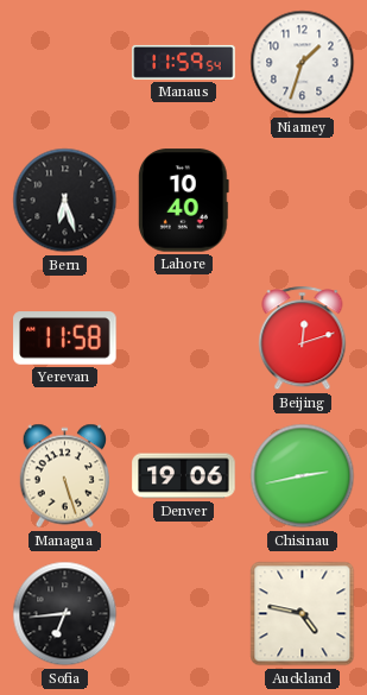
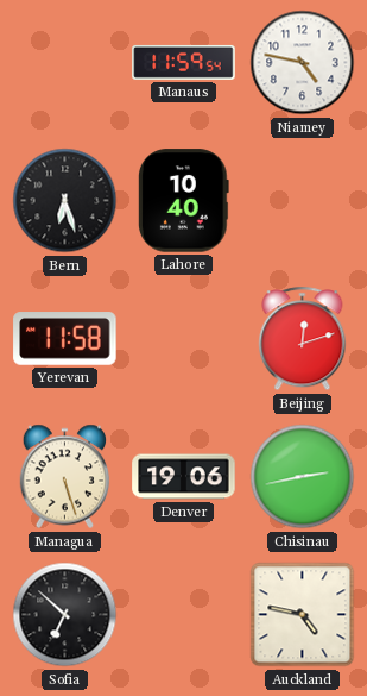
Niamey: 1:33 -> 4:47 (303, 63)
Sofia: 6:44 -> 6:52 (65, 615)
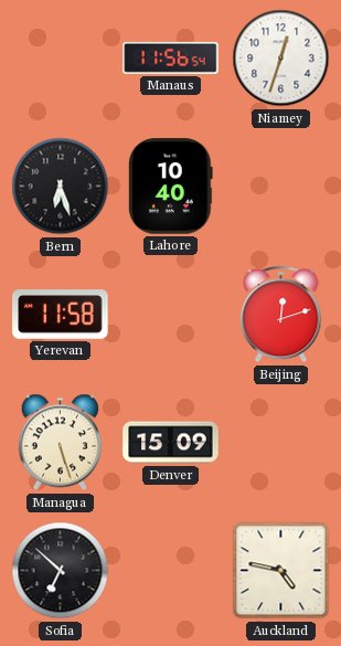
Manaus: 11:59 -> 11:56 (171, 57)
Niamey: 4:47 -> 12:33 (281, 59)
Denver: 19:06 -> 15:09 (171, 443)
Chisinau: 2:43 -> none (303, 477)
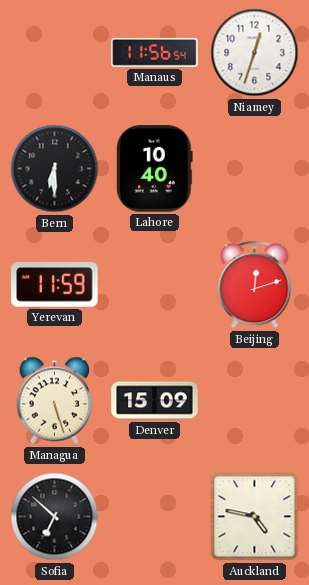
Bern: 6:27 -> 6:30 (55, 169)
Yerevan: 11:58 -> 11:59 (55, 285)
